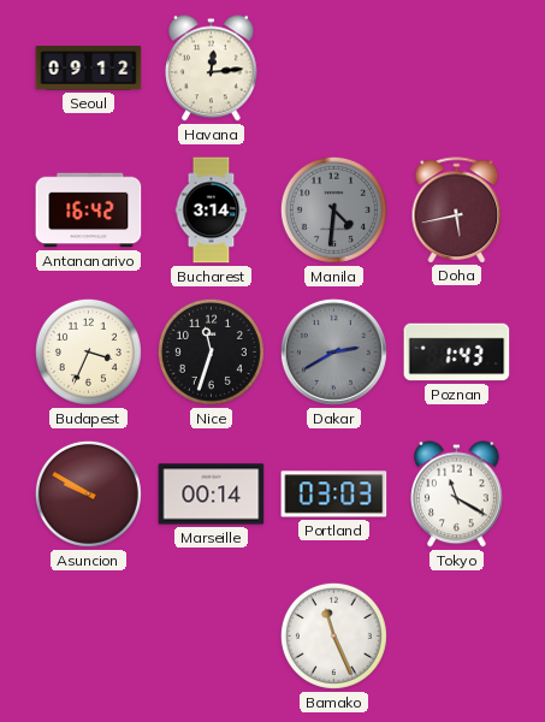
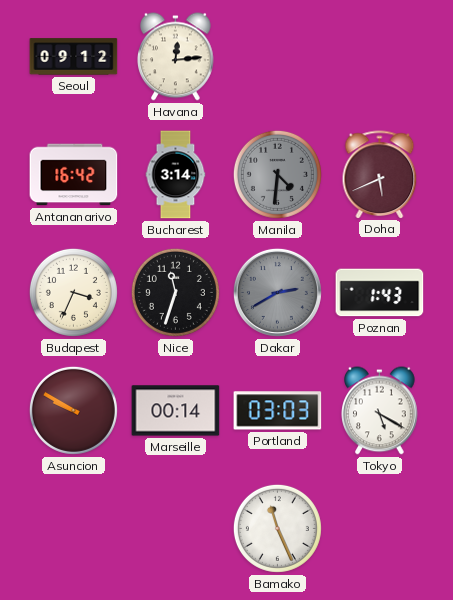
Doha: 5:43 -> 5:41 (380, 174)
Tokyo: 11:20 -> 5:20 (380, 411)
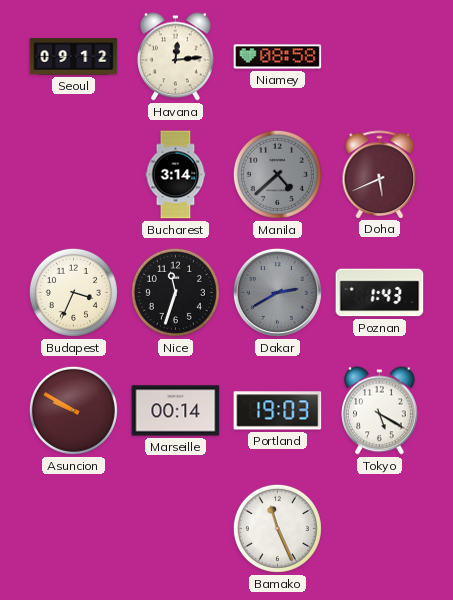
Niamey: none -> 08:58 (278, 57)
Antananarivo: 16:42 -> none (74, 175)
Manila: 4:31 -> 4:38 (277, 174)
Portland: 03:03 -> 19:03 (278, 411)
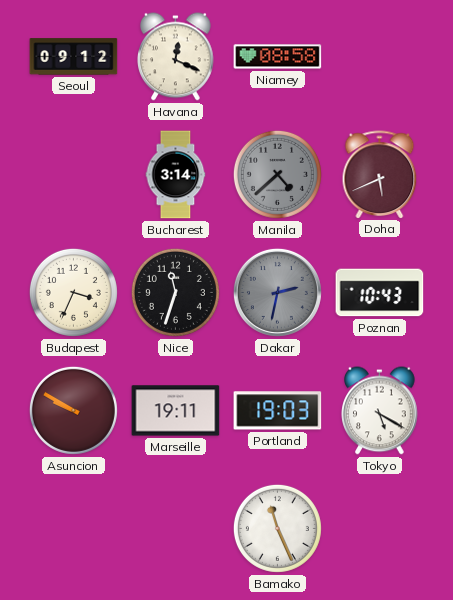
Havana: 12:14 -> 12:19 (176, 57)
Dakar: 2:40 -> 2:32 (277, 292)
Poznan: 1:43 -> 10:43 (380, 293)
Marseille: 00:14 -> 19:11 (176, 411)
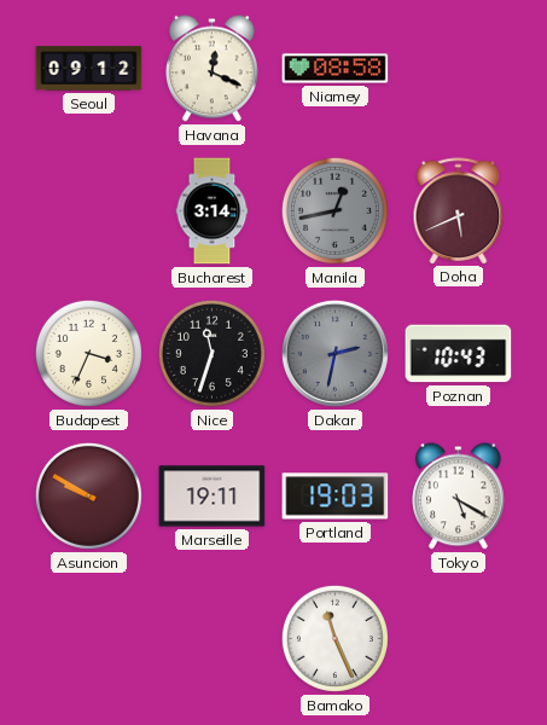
Manila: 4:38 -> 12:43 (334, 210)
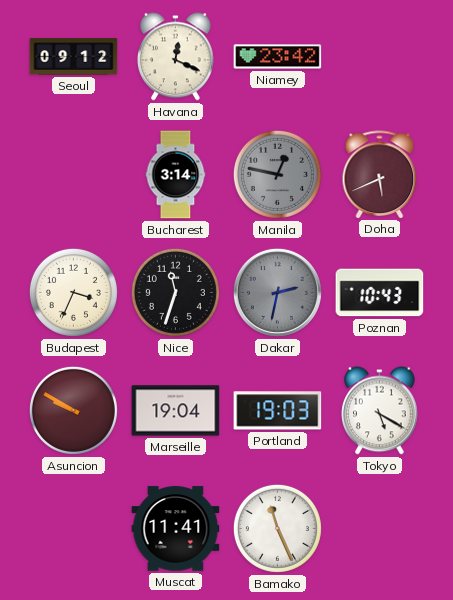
Niamey: 08:58 -> 23:42 (278, 57)
Manila: 12:43 -> 12:47 (277, 174)
Marseille: 19:11 -> 19:04 (176, 411)
Muscat: none -> 11:41 (176, 529)
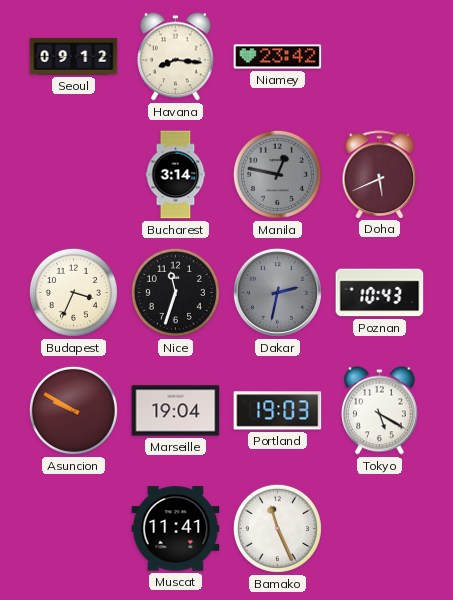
Havana: 12:19 -> 8:16 (176, 57)
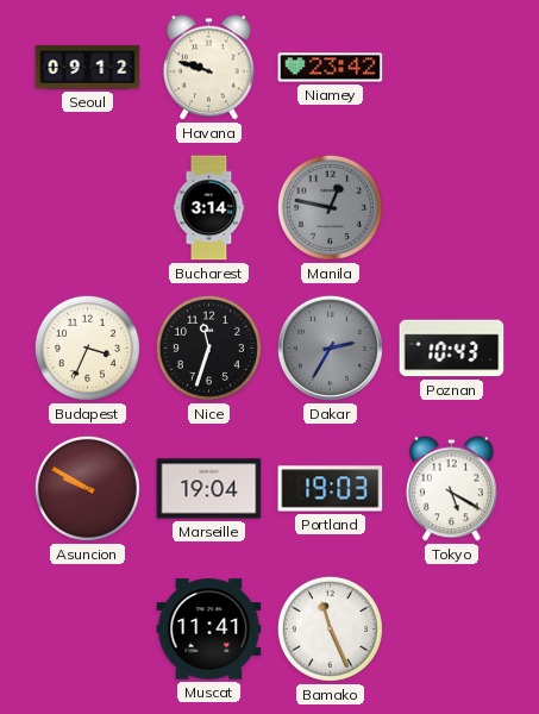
Havana: 8:16 -> 9:48 (209, 68)
Doha: 5:41 -> none (380, 174)
Dakar: 2:32 -> 2:35 (330, 347)
